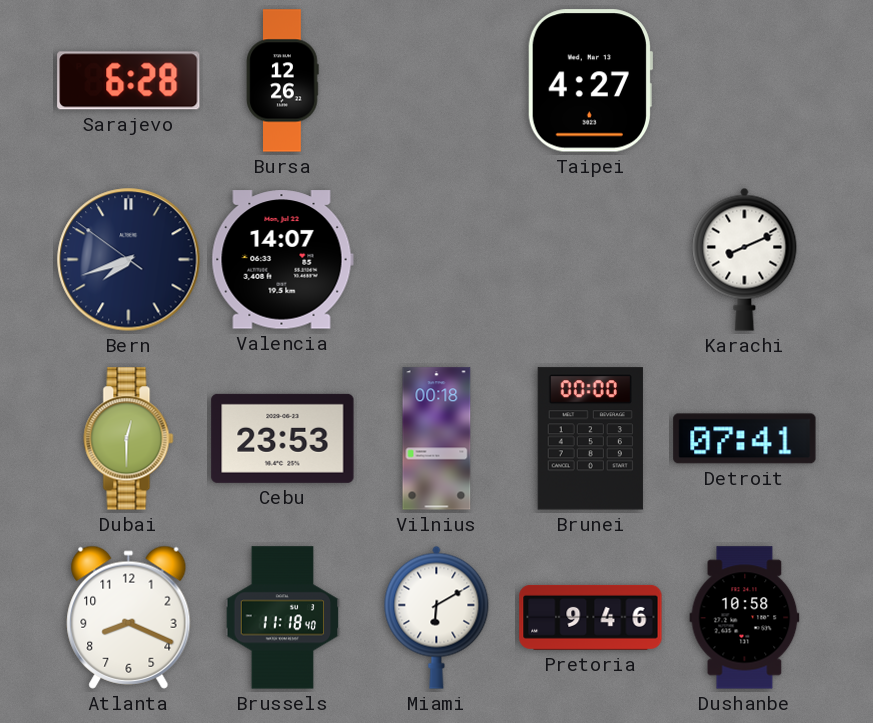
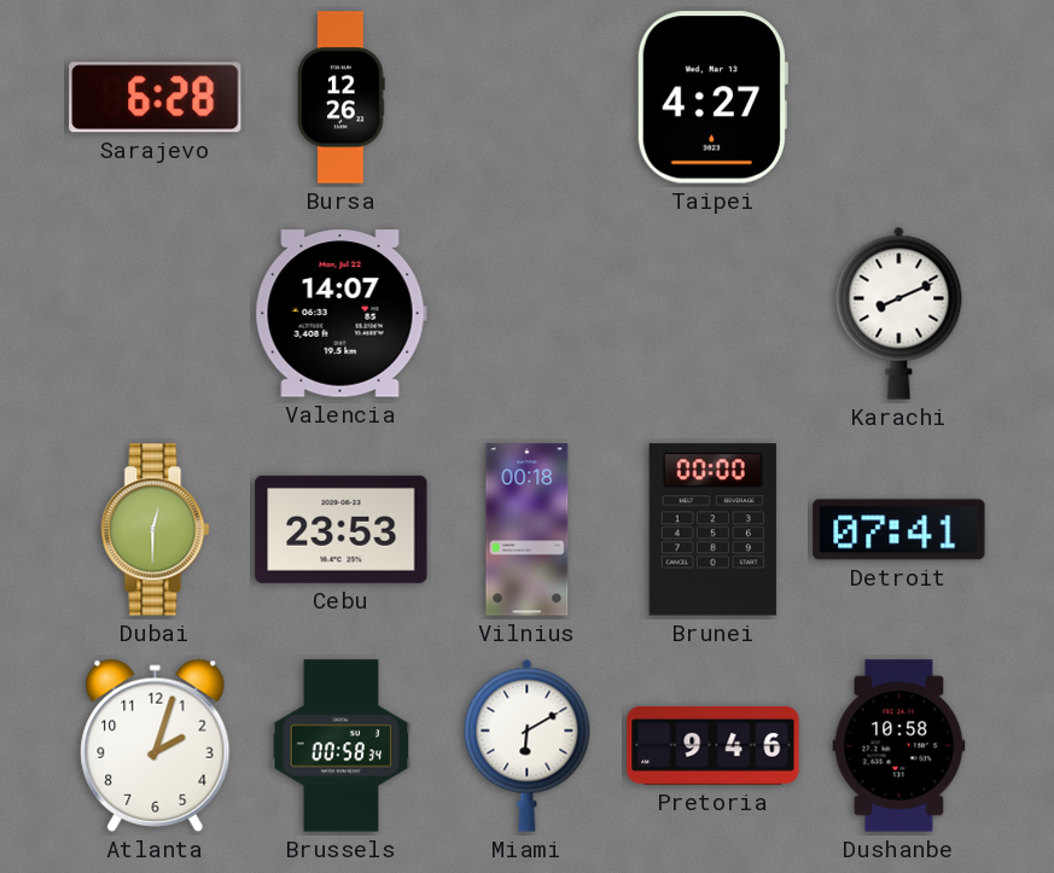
Bern: 7:41 -> none (129, 260)
Atlanta: 8:19 -> 2:03 (156, 745)
Brussels: 11:18 -> 00:58 (342, 746)
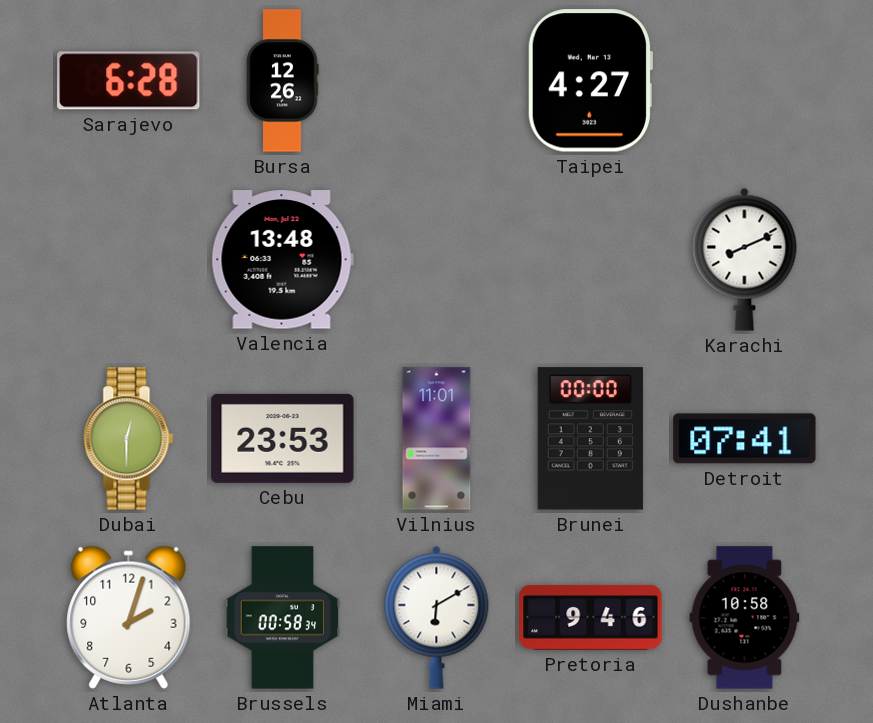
Valencia: 14:07 -> 13:48 (282, 260)
Vilnius: 00:18 -> 11:01 (437, 439)
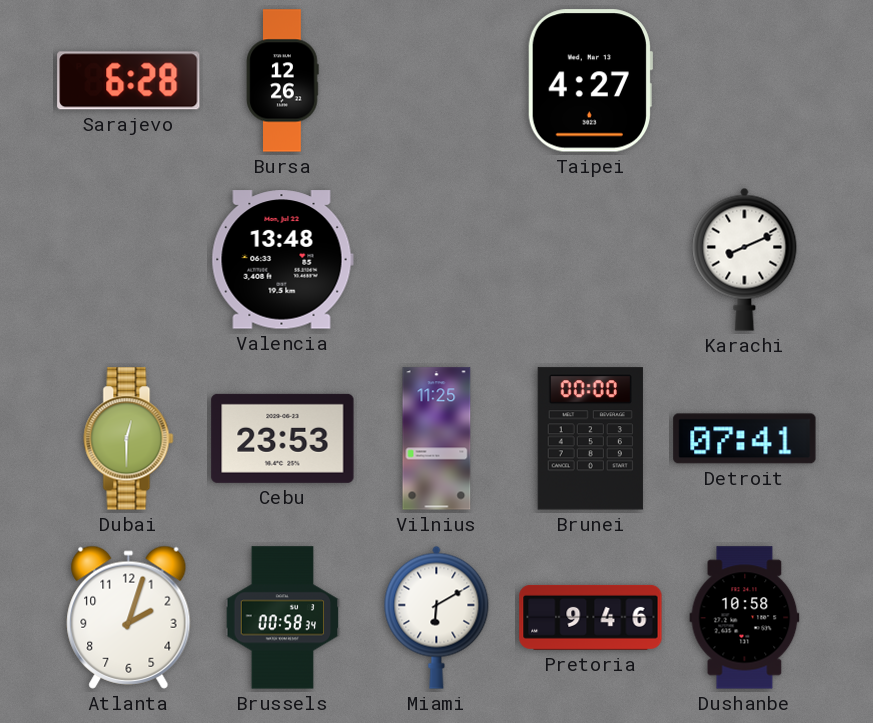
Vilnius: 11:01 -> 11:25 (437, 439)
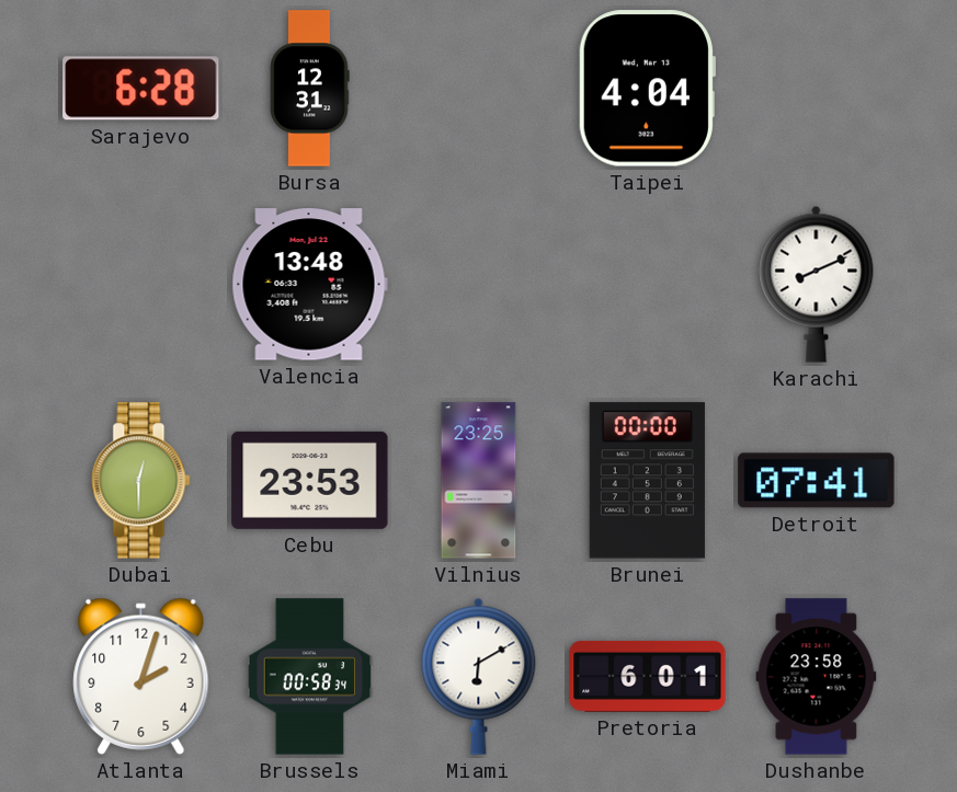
Bursa: 12:26 -> 12:31 (310, 89)
Taipei: 4:27 -> 4:04 (646, 89)
Vilnius: 11:25 -> 23:25 (479, 481)
Pretoria: 9:46 -> 6:01 (648, 676)
Dushanbe: 10:58 -> 23:58 (817, 677)
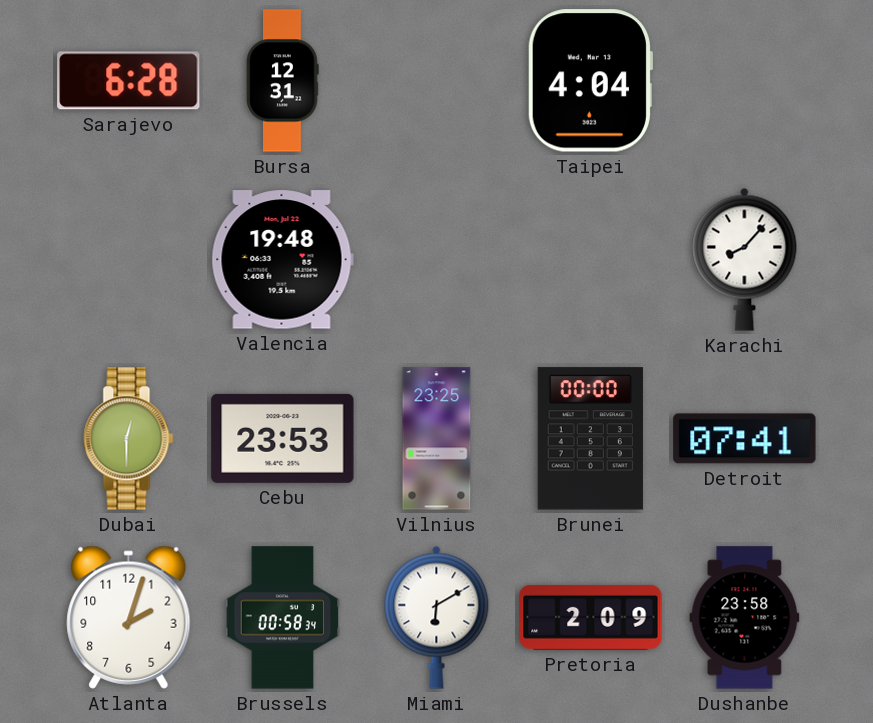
Valencia: 13:48 -> 19:48 (282, 260)
Karachi: 8:11 -> 8:07 (745, 259)
Pretoria: 6:01 -> 2:09 (591, 617)
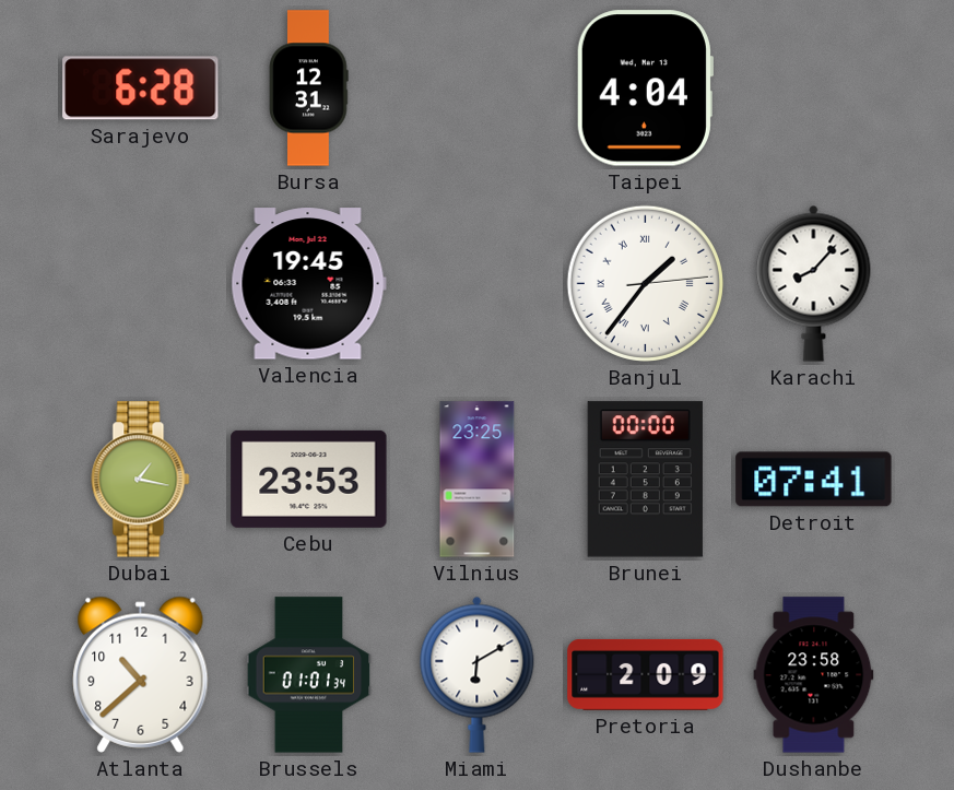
Valencia: 19:48 -> 19:45 (308, 284)
Banjul: none -> 1:36 (645, 283)
Dubai: 12:30 -> 1:17 (141, 480)
Atlanta: 2:03 -> 10:38 (141, 674)
Brussels: 00:58 -> 01:01 (309, 675)
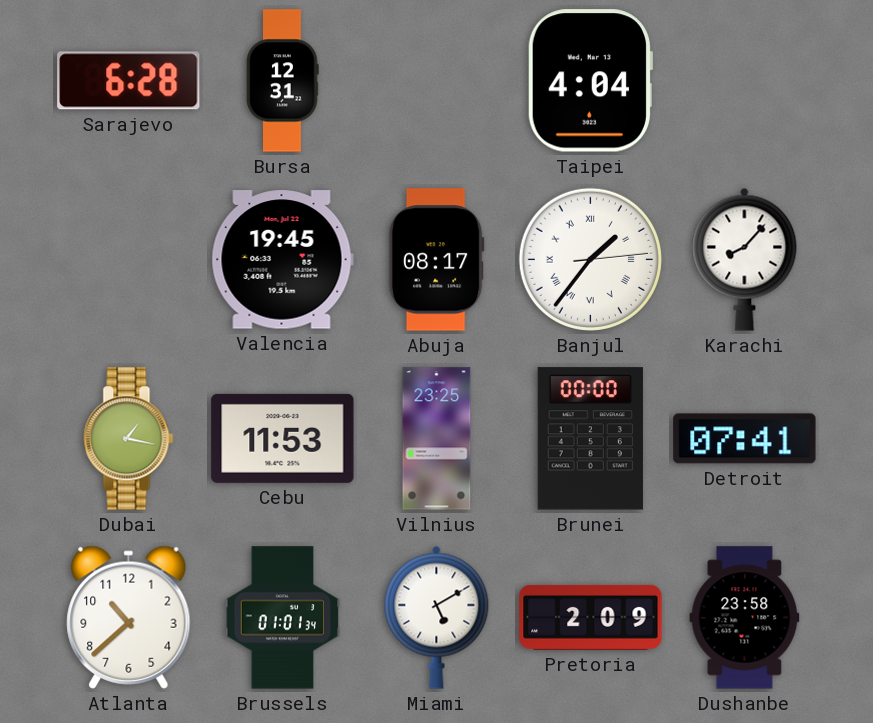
Abuja: none -> 08:17 (436, 260)
Cebu: 23:53 -> 11:53 (283, 438)
Miami: 6:10 -> 5:10 (437, 617)
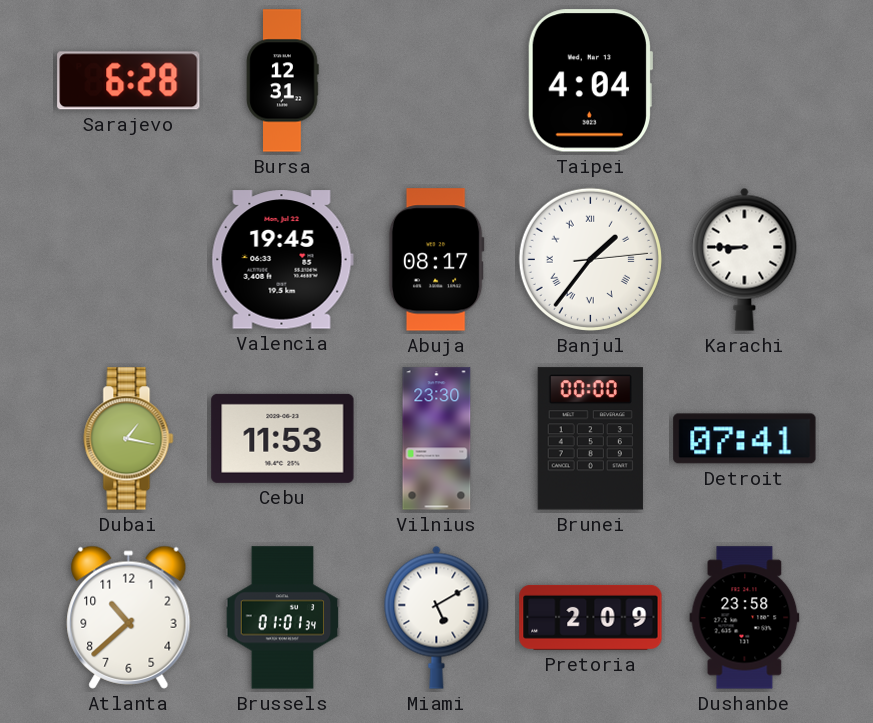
Karachi: 8:07 -> 8:45 (745, 259)
Vilnius: 23:25 -> 23:30 (437, 439)
